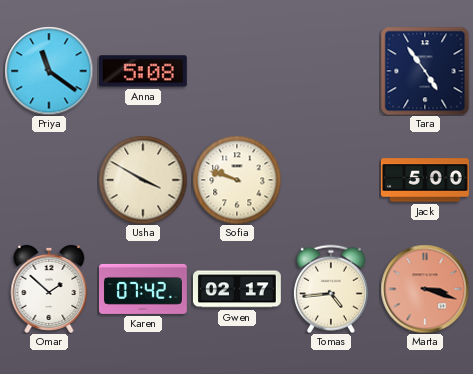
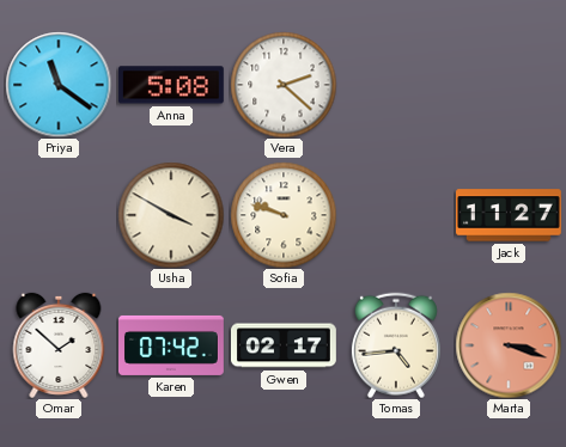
Vera: none -> 2:22 (284, 85)
Tara: 4:54 -> none (425, 71)
Jack: 5:00 -> 11:27 (509, 215)
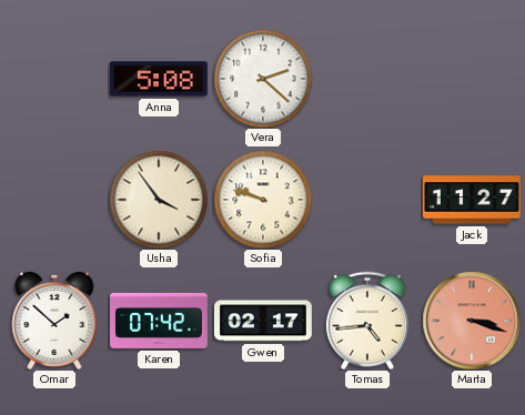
Priya: 11:21 -> none (59, 85)
Usha: 3:50 -> 3:54 (159, 200)
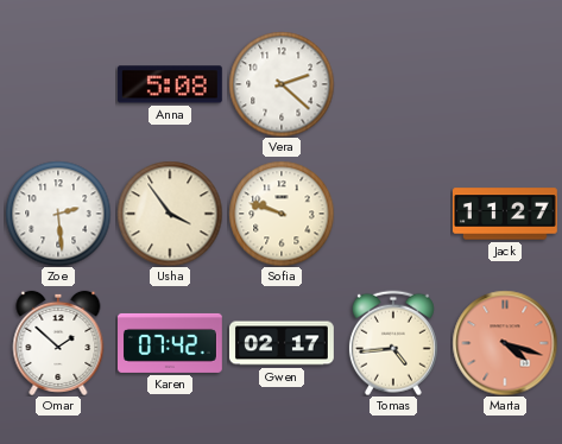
Zoe: none -> 2:29 (58, 214)
Marta: 3:18 -> 4:18 (505, 343)
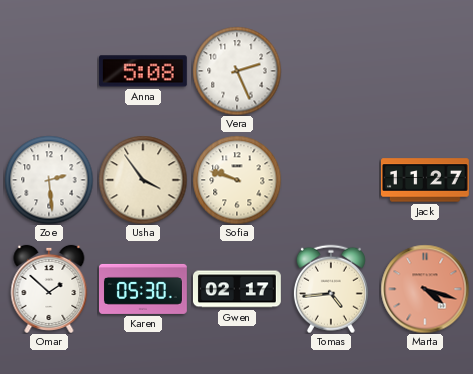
Vera: 2:22 -> 2:26 (237, 71)
Karen: 07:42 -> 05:30 (144, 289)
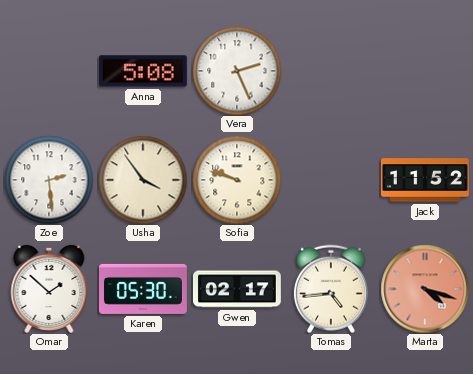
Jack: 11:27 -> 11:52 (425, 180)
